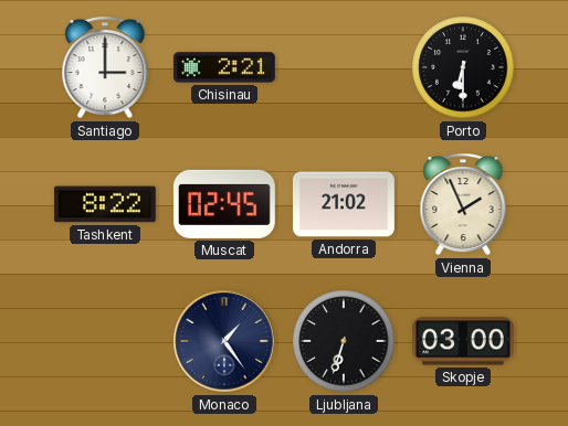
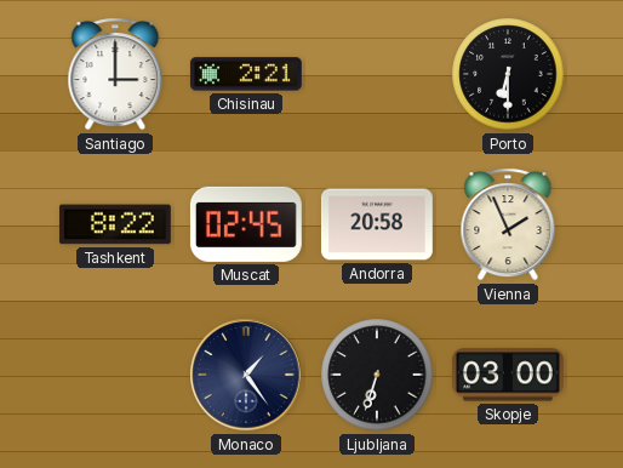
Andorra: 21:02 -> 20:58 (377, 224)
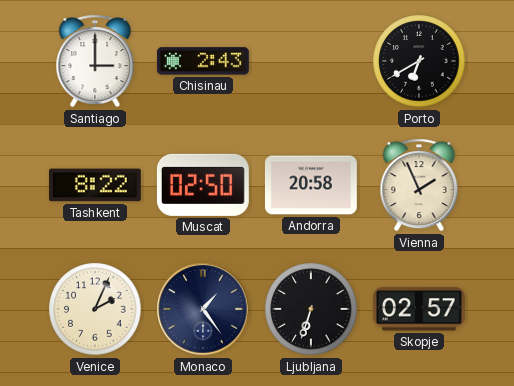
Chisinau: 2:21 -> 2:43 (203, 61)
Porto: 6:30 -> 6:40 (419, 61)
Muscat: 02:45 -> 02:50 (203, 185)
Venice: none -> 2:04 (95, 309)
Skopje: 03:00 -> 02:57 (419, 309)
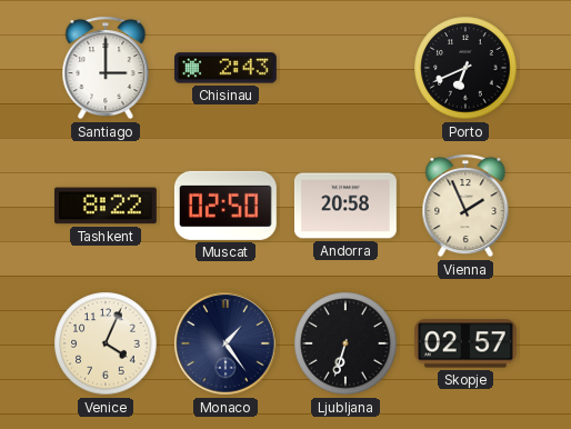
Porto: 6:40 -> 6:41 (465, 68)
Venice: 2:04 -> 4:04 (106, 343)
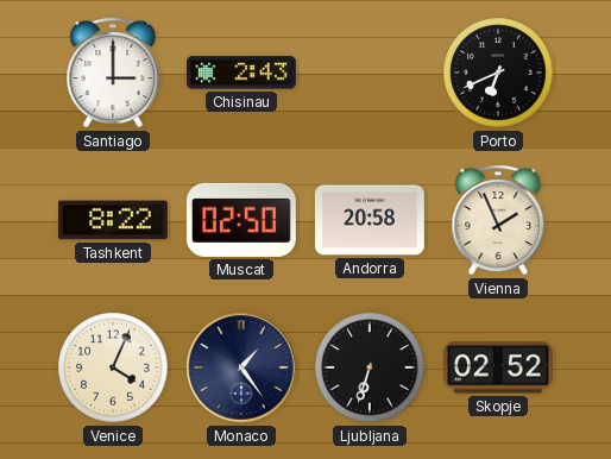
Skopje: 02:57 -> 02:52 (498, 367)
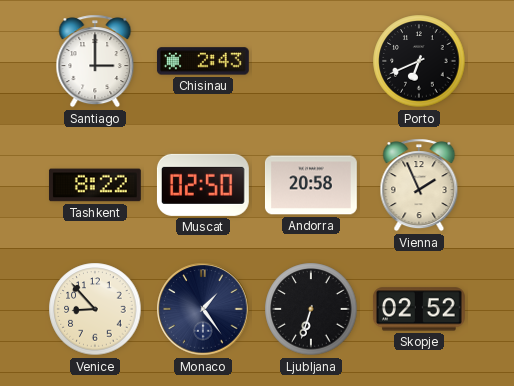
Venice: 4:04 -> 8:53 (95, 309)
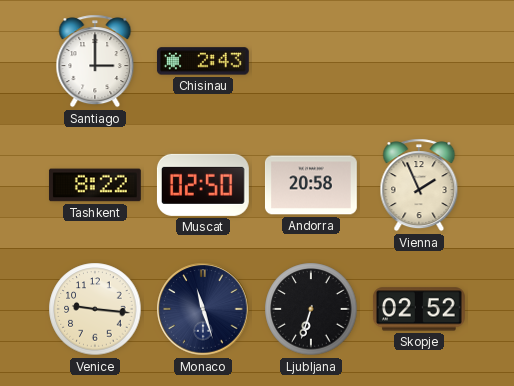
Porto: 6:41 -> none (419, 61)
Venice: 8:53 -> 9:16 (95, 309)
Monaco: 1:24 -> 11:27 (203, 309)
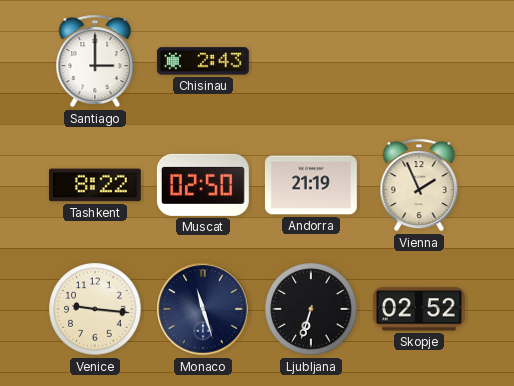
Andorra: 20:58 -> 21:19 (311, 185)
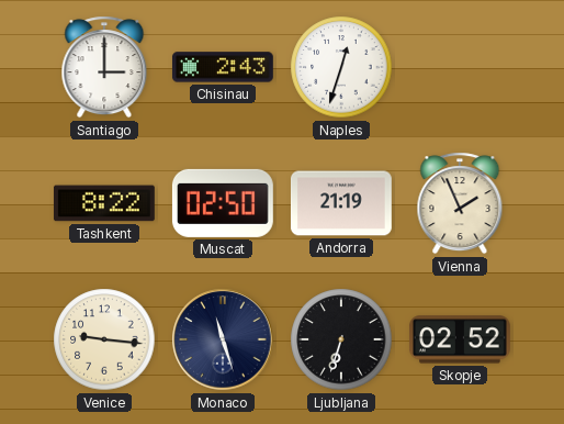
Naples: none -> 12:33 (341, 67)
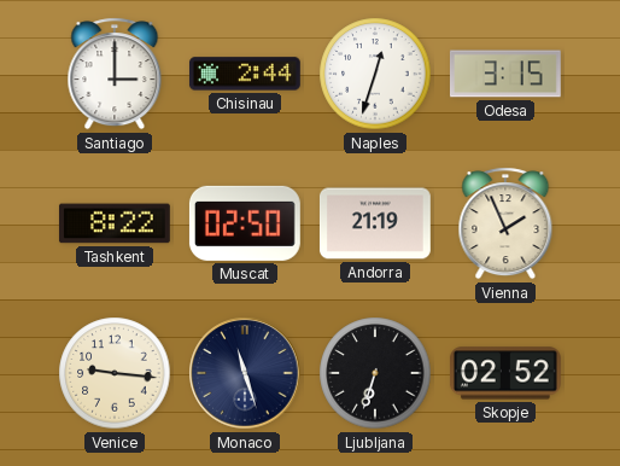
Chisinau: 2:43 -> 2:44 (245, 74)
Odesa: none -> 3:15 (505, 74)
